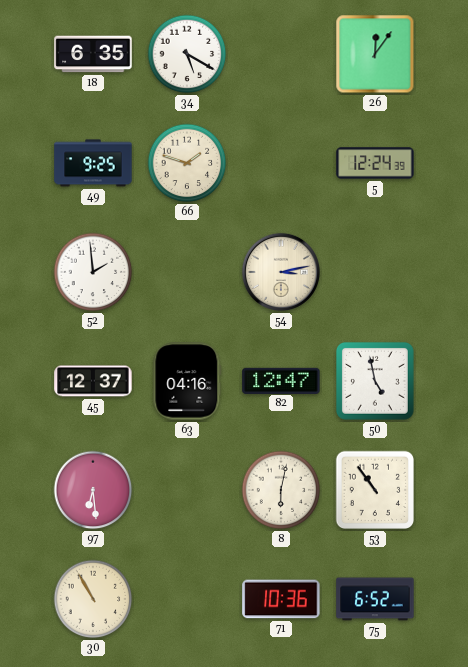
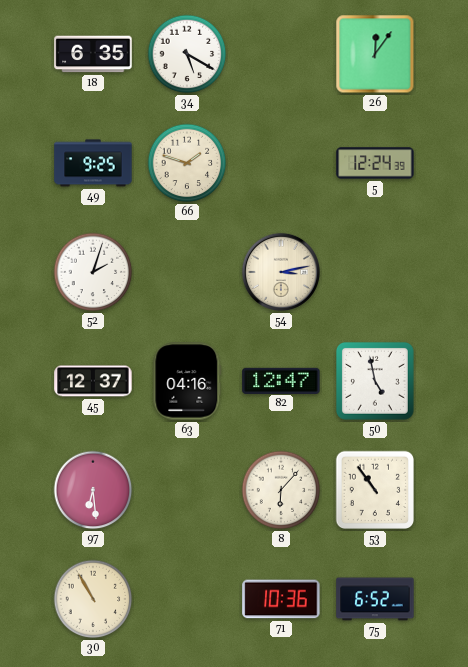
52: 1:59 -> 2:03 (93, 272)
8: 6:02 -> 6:07 (281, 490)
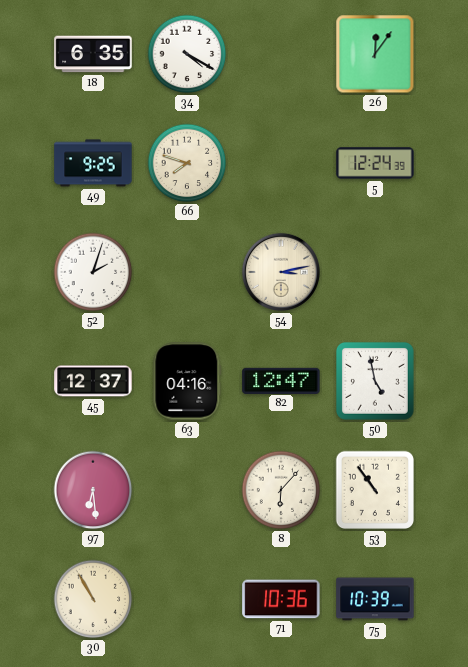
34: 5:20 -> 4:20 (187, 54)
66: 1:48 -> 7:48 (187, 163)
75: 6:52 -> 10:39 (375, 599)
